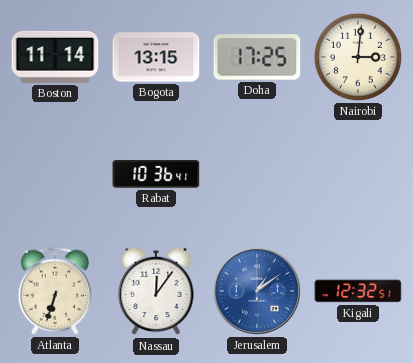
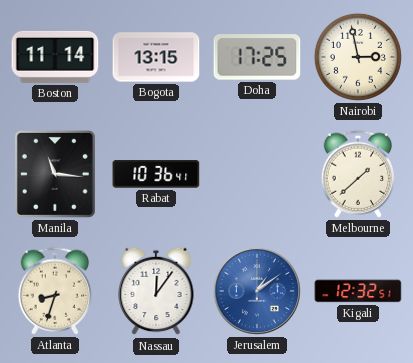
Nairobi: 3:01 -> 2:58 (358, 57)
Manila: none -> 11:16 (55, 174)
Melbourne: none -> 1:38 (358, 174)
Atlanta: 6:33 -> 8:33 (55, 291)
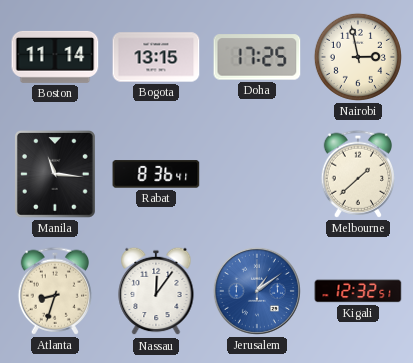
Rabat: 10:36 -> 8:36 (156, 174)
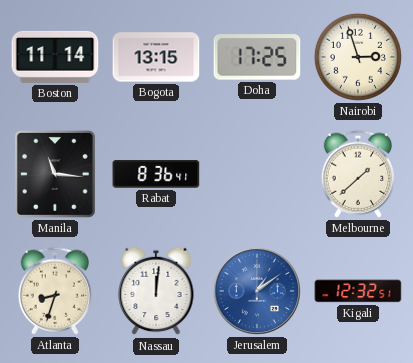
Nairobi: 2:58 -> 2:57 (358, 57)
Nassau: 12:06 -> 12:01 (156, 291)
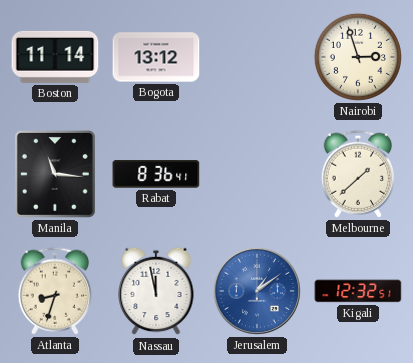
Bogota: 13:15 -> 13:12 (156, 57)
Doha: 17:25 -> none (257, 57)
Nassau: 12:01 -> 11:58 (156, 291)
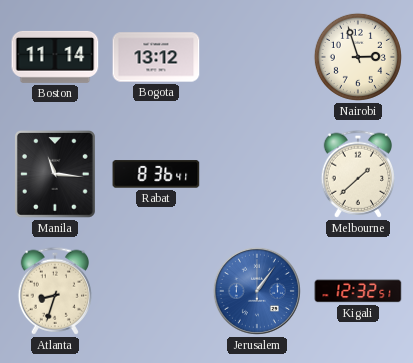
Nassau: 11:58 -> none (156, 291)
Jerusalem: 1:09 -> 1:06 (257, 291)
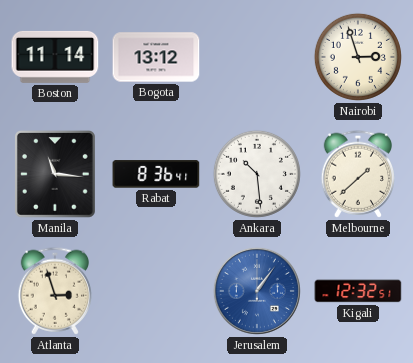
Ankara: none -> 10:29 (257, 174)
Atlanta: 8:33 -> 2:57 (55, 291)
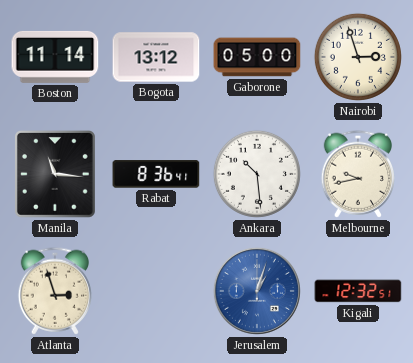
Gaborone: none -> 05:00 (257, 57)
Melbourne: 1:38 -> 9:43 (358, 174)
Jerusalem: 1:06 -> 1:03 (257, 291)
